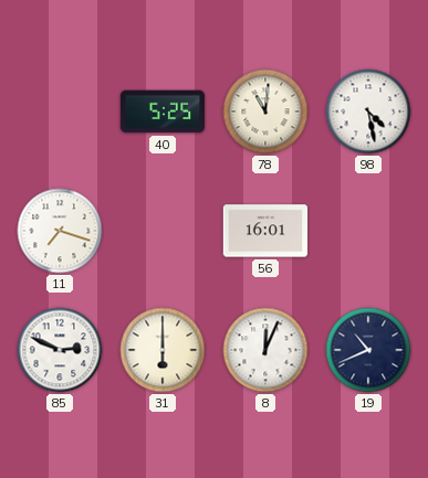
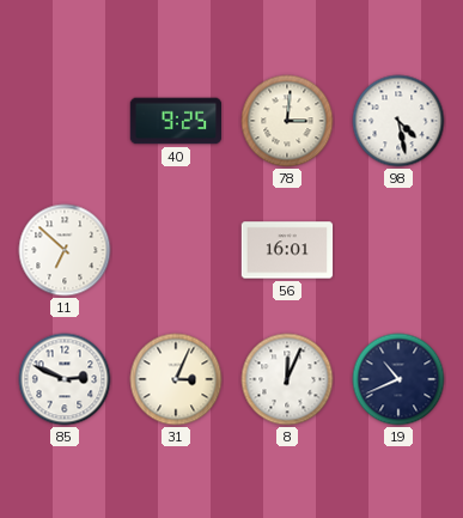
40: 5:25 -> 9:25 (176, 121)
78: 11:01 -> 3:01 (287, 121)
11: 7:18 -> 6:52 (65, 250)
31: 6:00 -> 3:04 (176, 379)
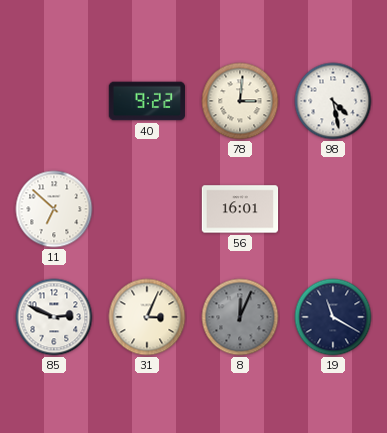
40: 9:25 -> 9:22 (147, 101)
8 dial: white -> grey (240, 317)
19: 10:41 -> 11:20 (333, 317)
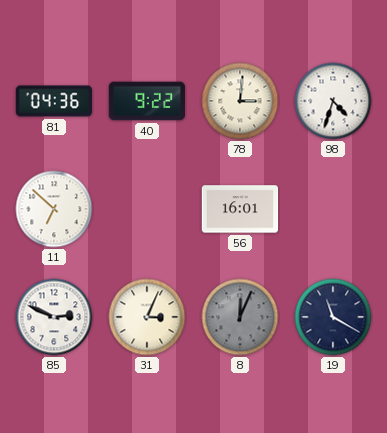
81: none -> 04:36 (54, 101)
98: 4:28 -> 4:33 (333, 101)
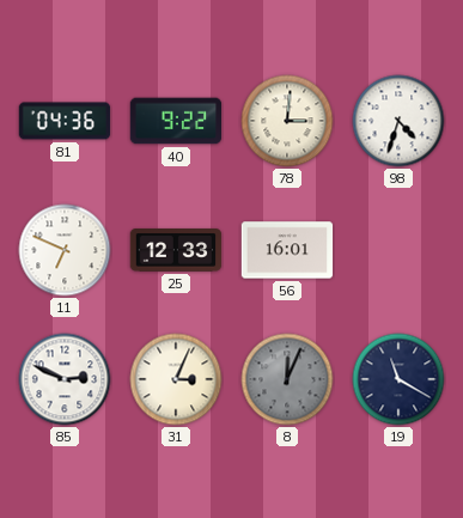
11: 6:52 -> 6:49 (65, 250)
25: none -> 12:33 (176, 250)
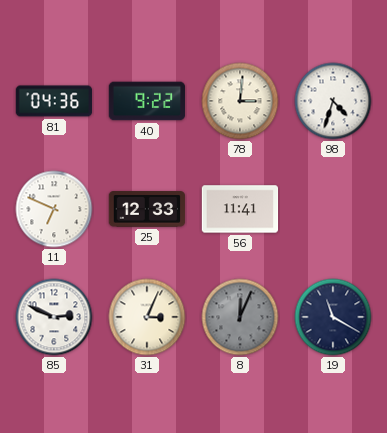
56: 16:01 -> 11:41 (240, 209)
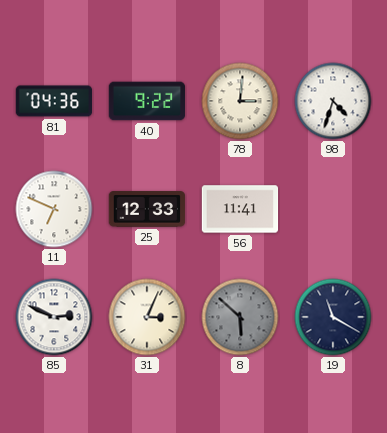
8: 12:04 -> 5:52 (240, 317)
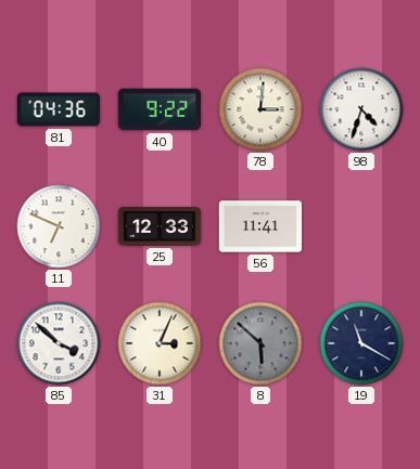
85: 2:49 -> 3:52 (59, 343)
